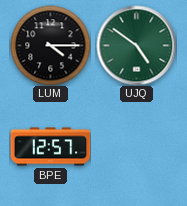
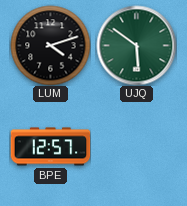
LUM: 4:15 -> 4:12 (50, 45)
UJQ: 4:51 -> 5:51 (136, 45)
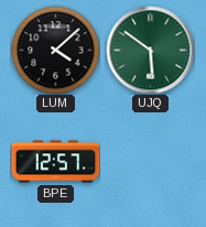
LUM: 4:12 -> 4:08 (55, 50)
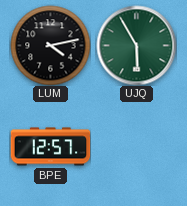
LUM: 4:08 -> 4:13 (50, 45)
UJQ: 5:51 -> 5:55 (136, 45)
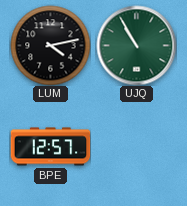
UJQ: 5:55 -> 10:55 (136, 45)
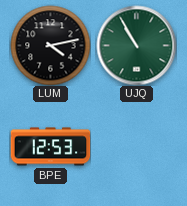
BPE: 12:57 -> 12:53 (50, 147)
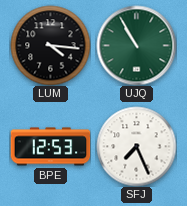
LUM: 4:13 -> 4:16 (50, 45)
SFJ: none -> 7:26 (136, 146)
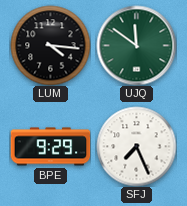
UJQ: 10:55 -> 11:51 (136, 45)
BPE: 12:53 -> 9:29 (50, 147)
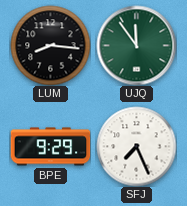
LUM: 4:16 -> 8:16 (50, 45)
UJQ: 11:51 -> 11:54 (136, 45)
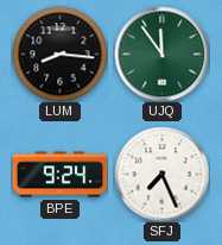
BPE: 9:29 -> 9:24 (59, 175)
